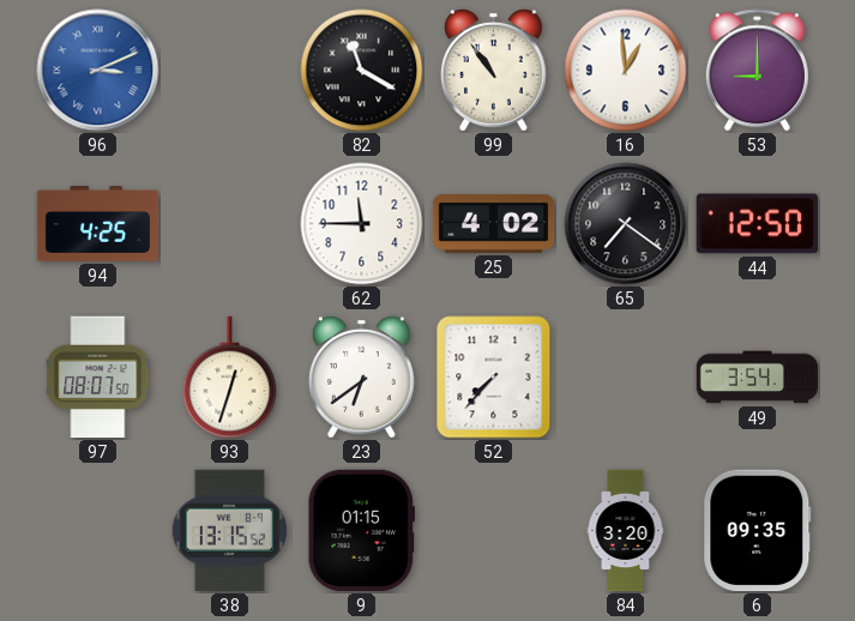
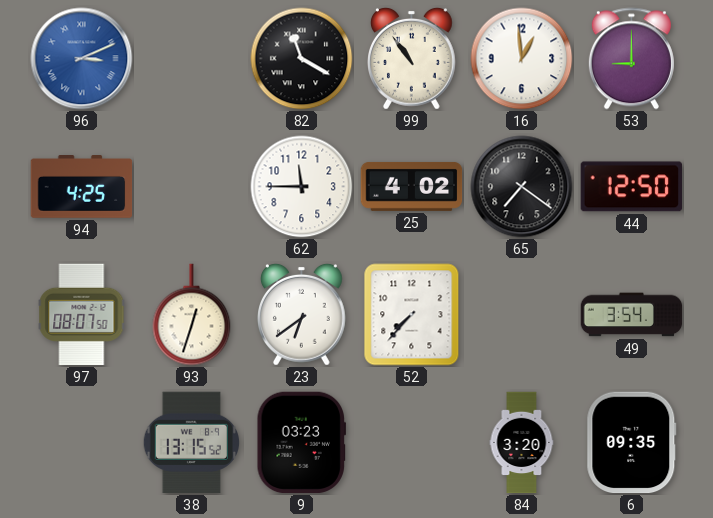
9: 01:15 -> 03:23 (301, 443)
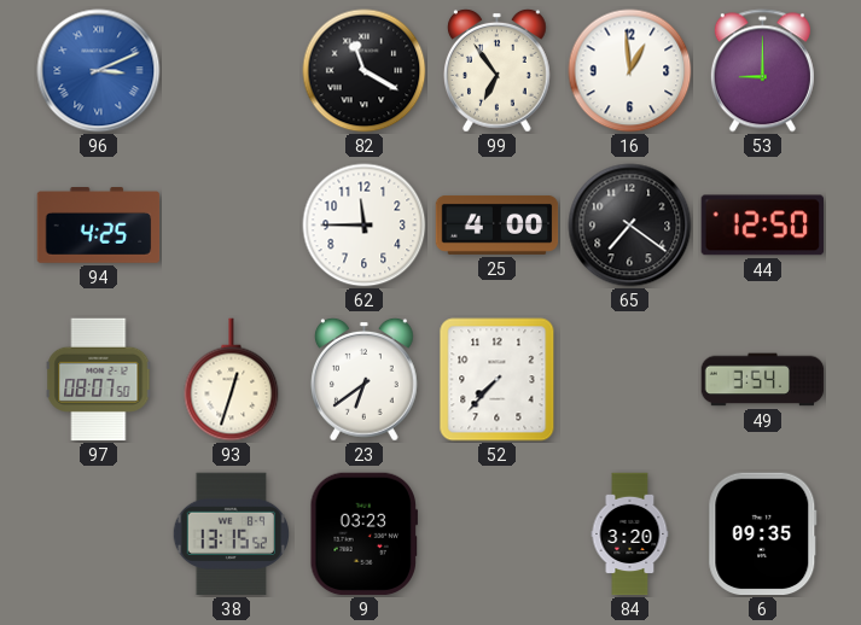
99: 10:54 -> 6:54 (498, 71)
25: 4:02 -> 4:00 (498, 224)
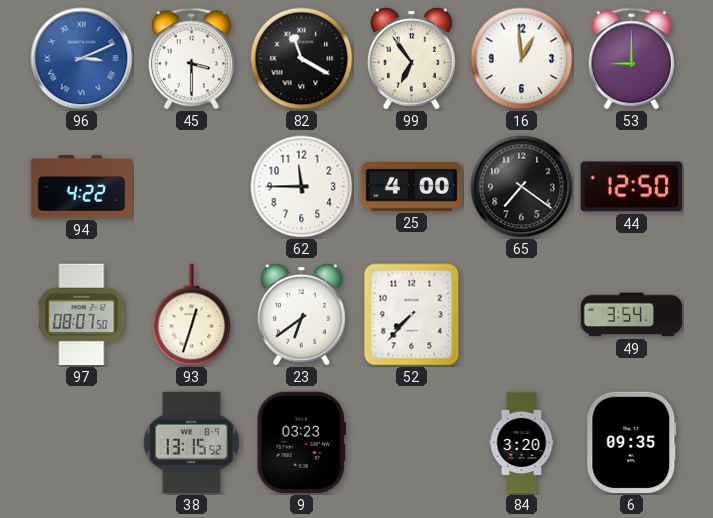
45: none -> 3:30 (191, 59)
94: 4:25 -> 4:22 (82, 187)
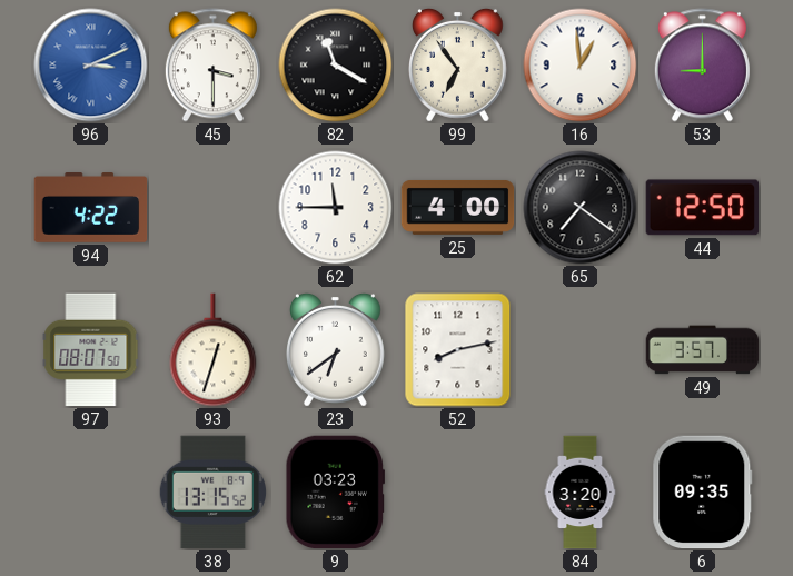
52: 7:37 -> 8:13 (458, 350)
49: 3:54 -> 3:57 (703, 350)
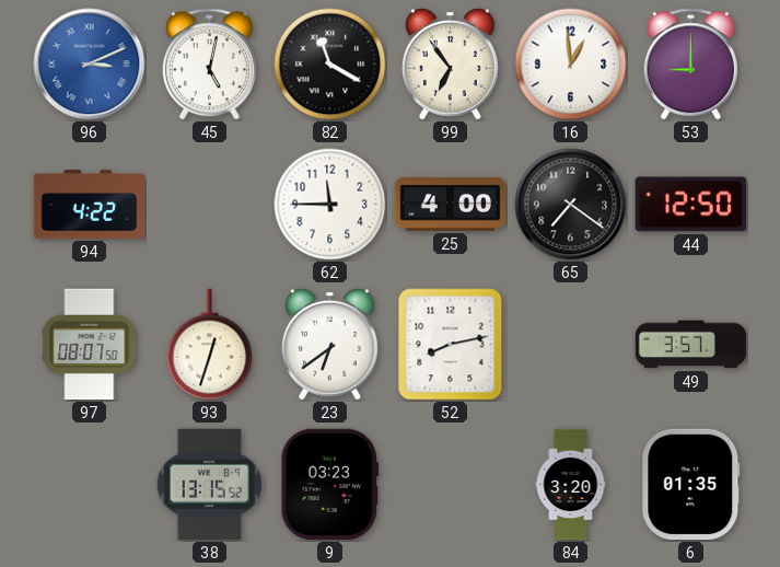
45: 3:30 -> 5:02 (209, 65)
6: 09:35 -> 01:35 (691, 485)
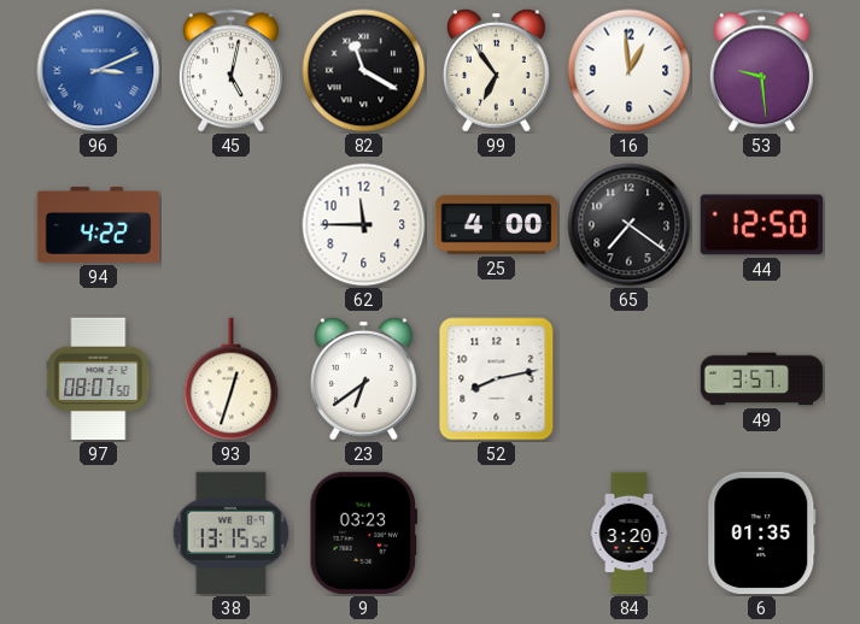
53: 9:00 -> 9:29 (761, 71)
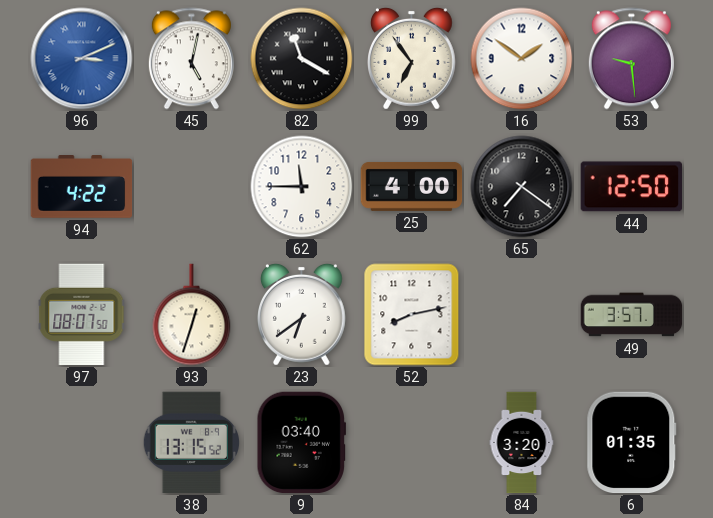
16: 12:59 -> 1:51 (522, 59)
9: 03:23 -> 03:40 (301, 443)
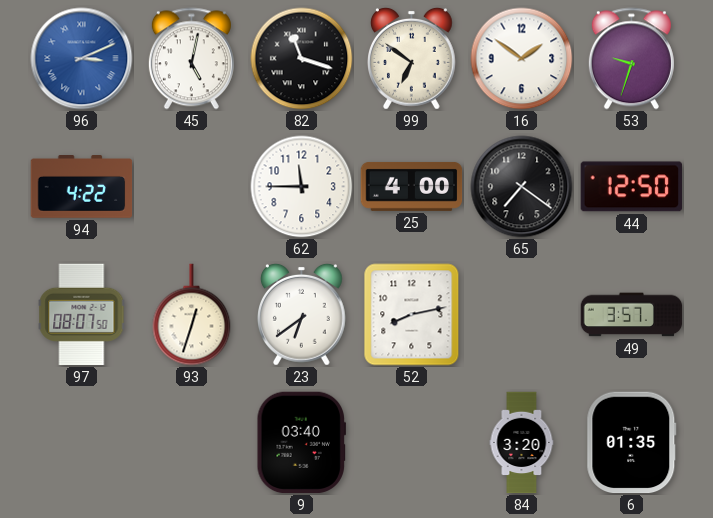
82: 11:20 -> 11:18 (302, 59)
99: 6:54 -> 6:51 (412, 59)
53: 9:29 -> 9:33 (631, 59)
38: 13:15 -> none (191, 443)
